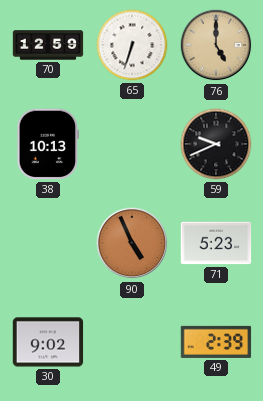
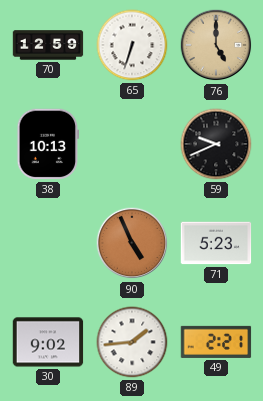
89: none -> 1:44 (132, 342)
49: 2:39 -> 2:21 (216, 342)
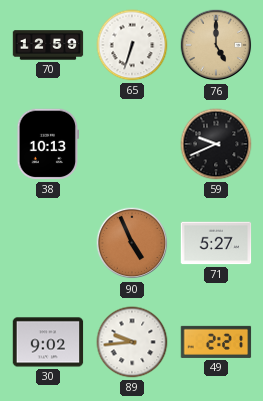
71: 5:23 -> 5:27 (216, 243)
89: 1:44 -> 9:44 (132, 342)
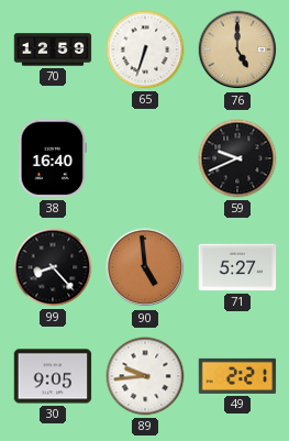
38: 10:13 -> 16:40 (52, 158)
99: none -> 8:23 (53, 267)
90: 4:56 -> 4:59 (145, 267)
30: 9:02 -> 9:05 (53, 376)
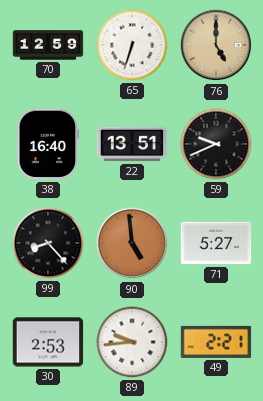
22: none -> 13:51 (132, 144)
30: 9:05 -> 2:53 (48, 342)
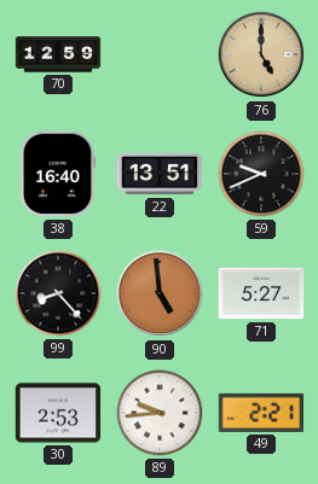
65: 6:33 -> none (132, 45)
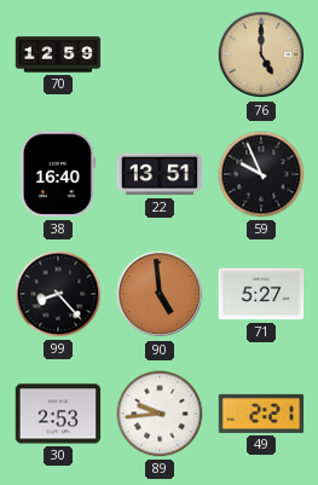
59: 9:41 -> 9:56 (261, 174)
